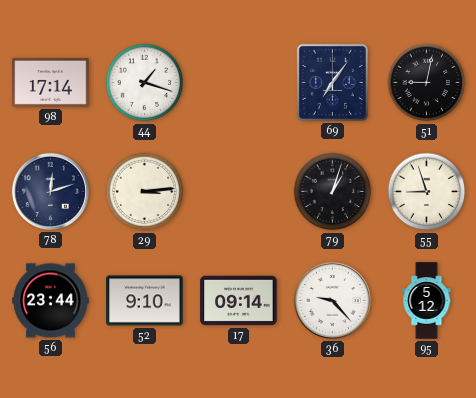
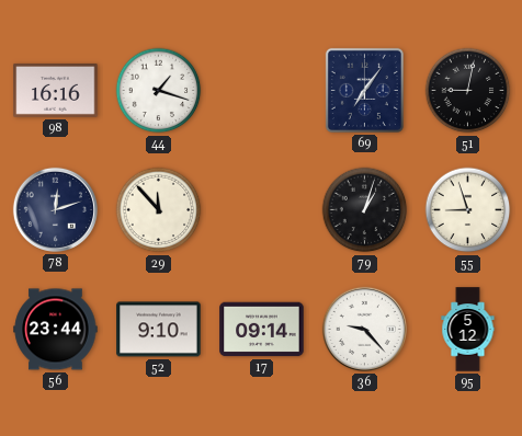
98: 17:14 -> 16:16 (56, 90)
29: 3:14 -> 11:53 (159, 210)
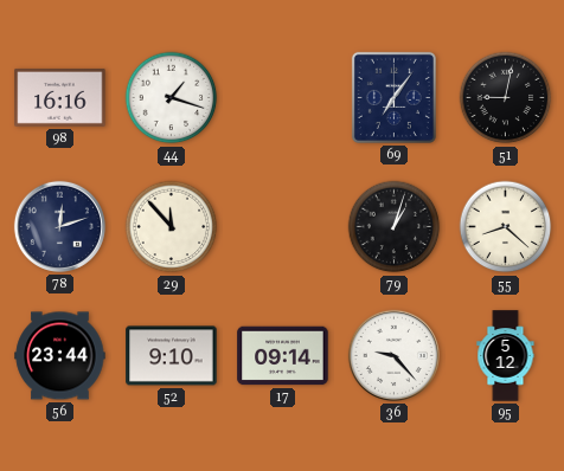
55: 8:57 -> 8:22 (506, 227)
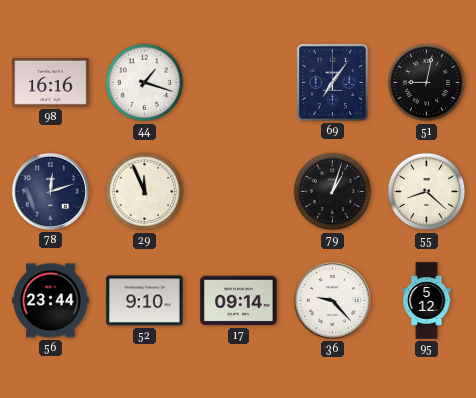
29: 11:53 -> 11:56 (145, 192)
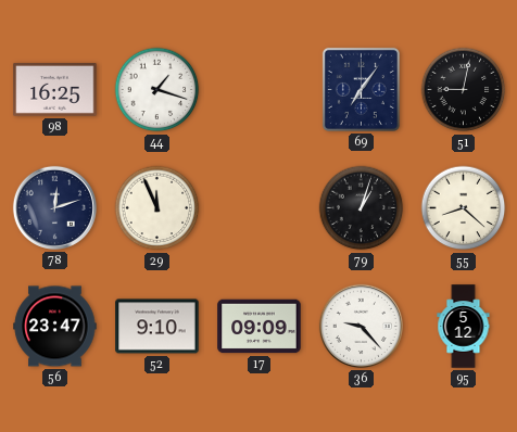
98: 16:16 -> 16:25 (55, 89)
56: 23:44 -> 23:47 (55, 327)
17: 09:14 -> 09:09 (260, 327)
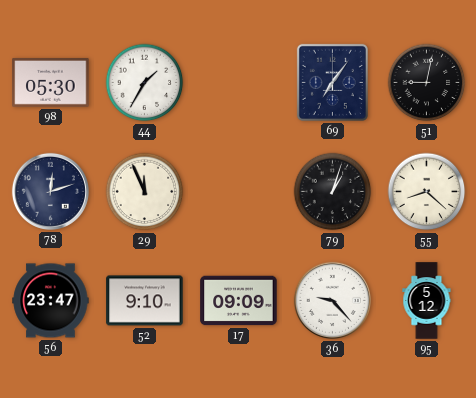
98: 16:25 -> 05:30 (51, 82)
44: 1:18 -> 1:35 (145, 83)
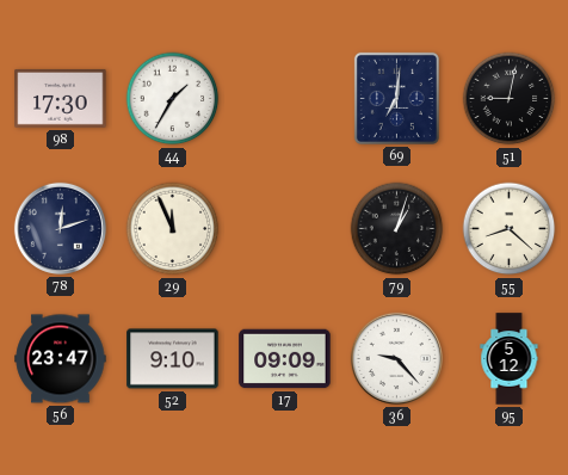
98: 05:30 -> 17:30 (61, 98)
69: 7:06 -> 7:01 (396, 98)
